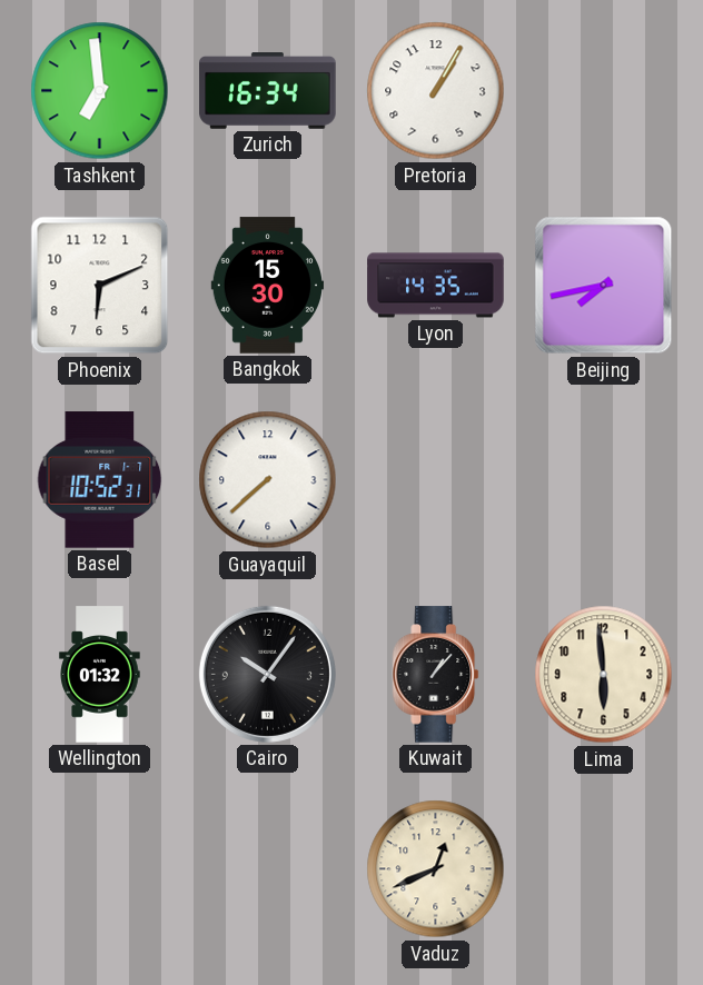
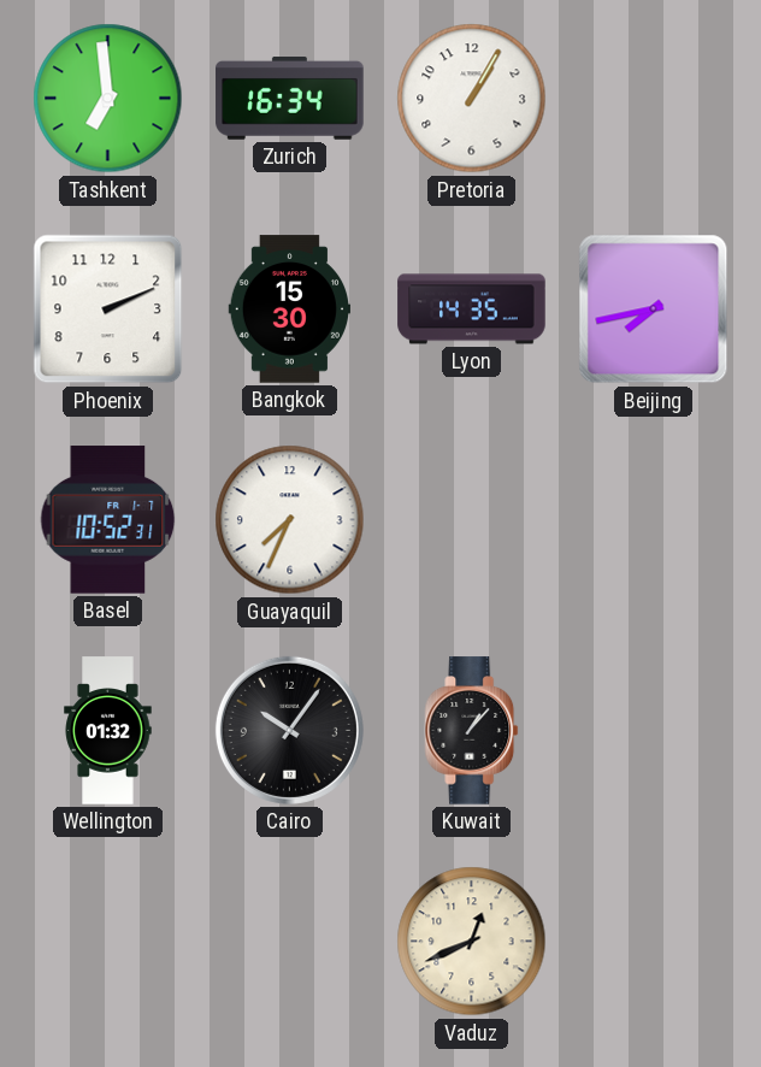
Phoenix: 6:11 -> 2:11 (108, 310)
Guayaquil: 7:38 -> 7:34 (290, 520)
Lima: 5:59 -> none (604, 675)
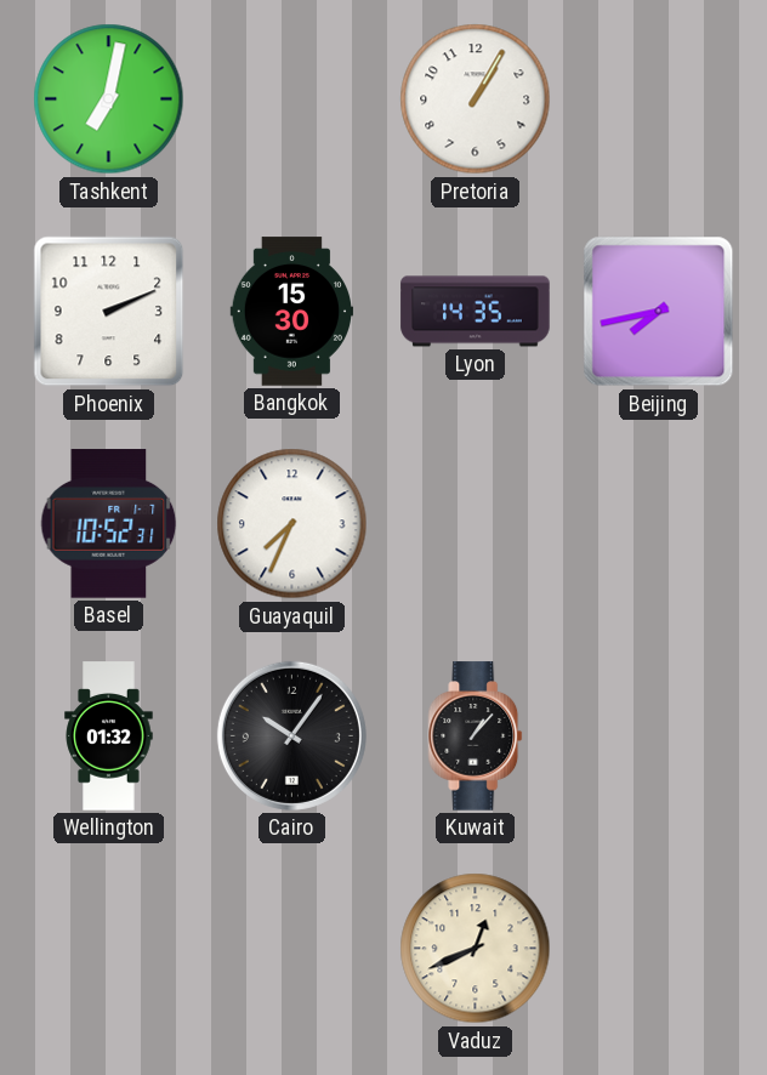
Tashkent: 6:59 -> 7:02 (109, 99)
Zurich: 16:34 -> none (290, 99)
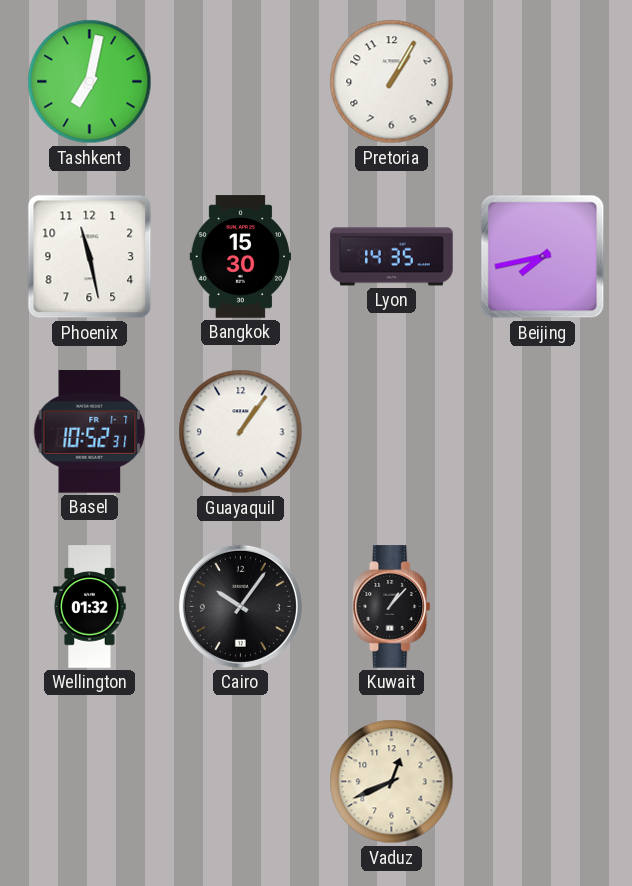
Phoenix: 2:11 -> 11:28 (90, 257)
Guayaquil: 7:34 -> 1:06 (241, 432)
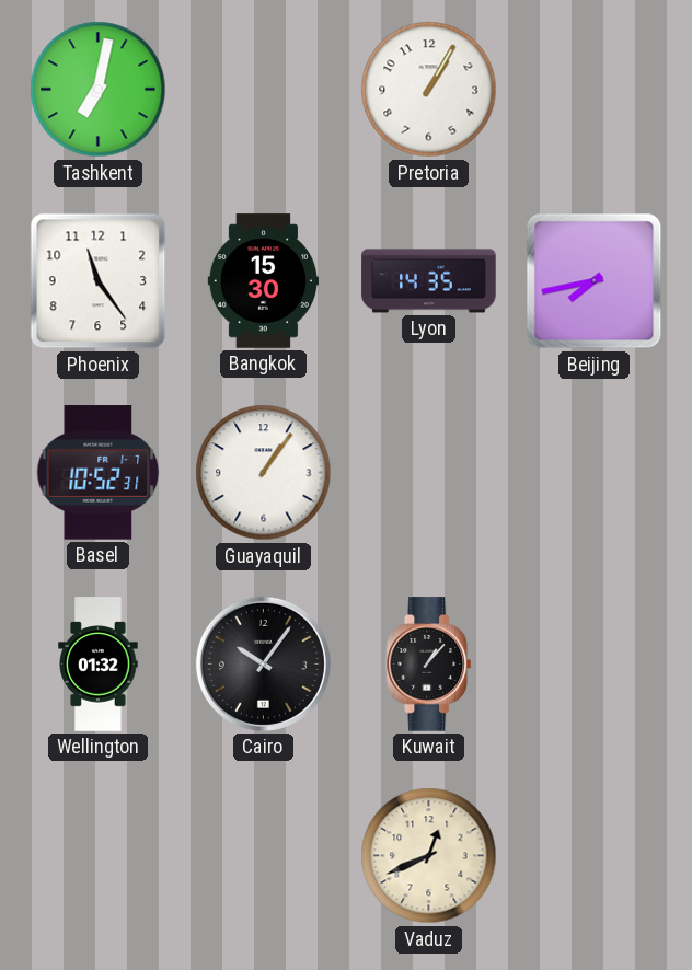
Phoenix: 11:28 -> 11:24 (99, 281)
